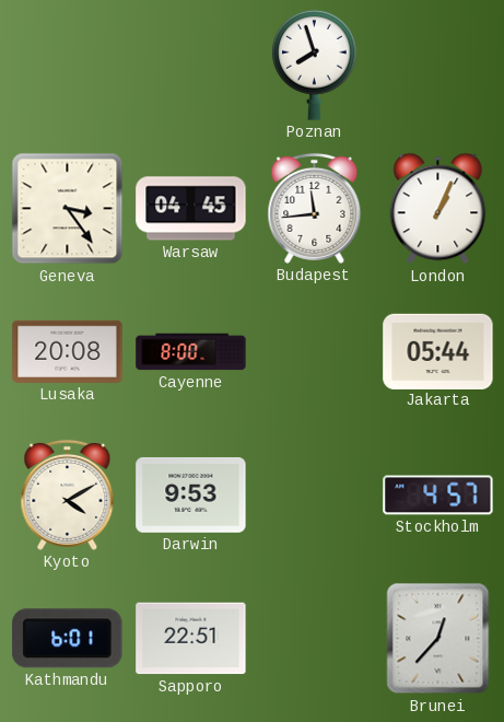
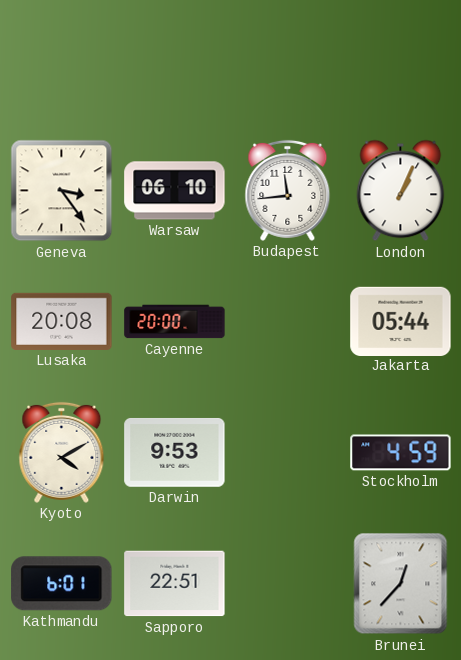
Poznan: 7:57 -> none (315, 65)
Warsaw: 04:45 -> 06:10 (175, 191)
Cayenne: 8:00 -> 20:00 (175, 322)
Stockholm: 4:57 -> 4:59 (401, 453)
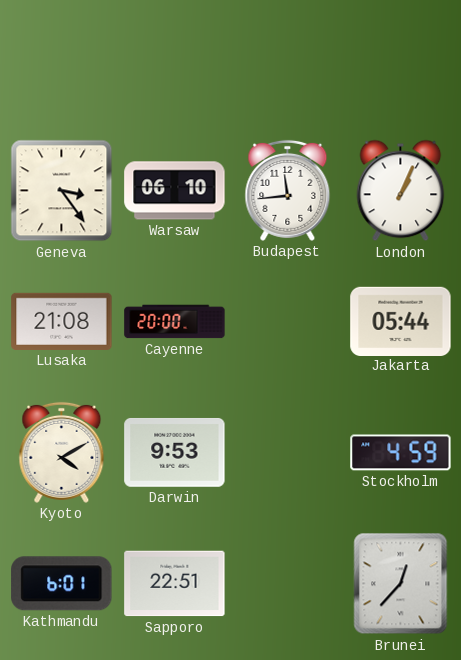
Lusaka: 20:08 -> 21:08 (62, 321)
